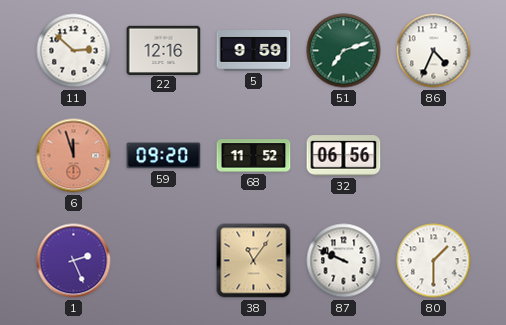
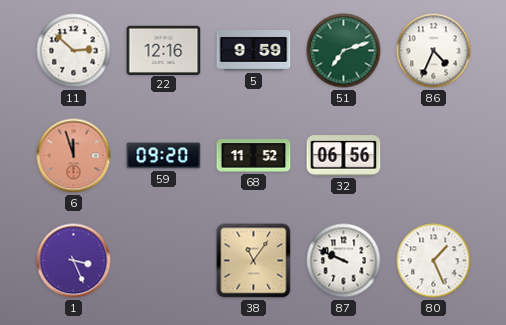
1: 2:26 -> 3:26 (74, 261)
80: 1:30 -> 1:26 (434, 261)
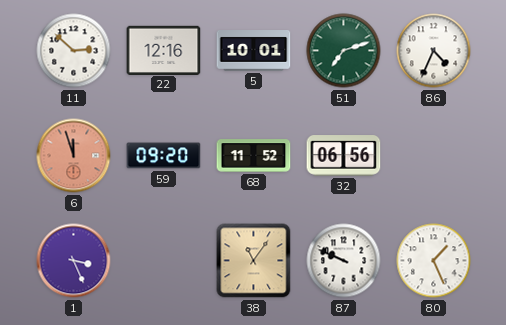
5: 9:59 -> 10:01 (254, 51)
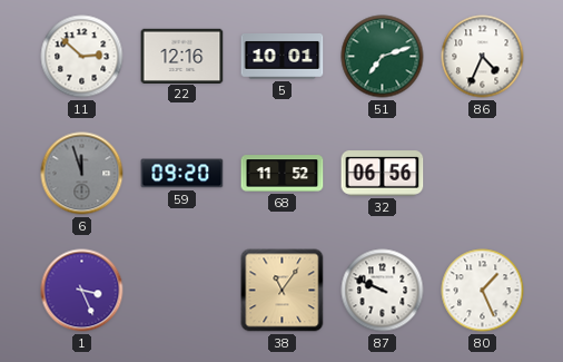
6 dial: salmon -> grey (82, 174)
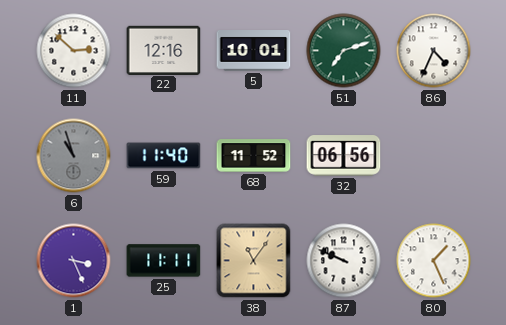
6: 11:57 -> 10:57 (74, 156)
59: 09:20 -> 11:40 (164, 156)
25: none -> 11:11 (164, 261)
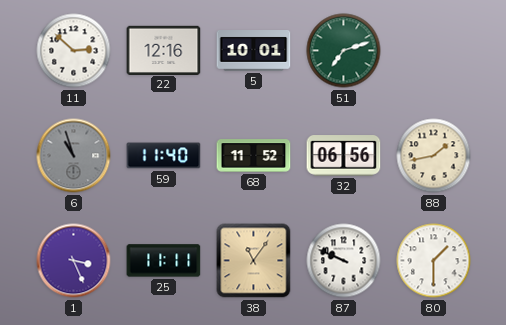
86: 4:34 -> none (434, 51)
88: none -> 1:43 (434, 156)
80: 1:26 -> 1:30 (434, 261)
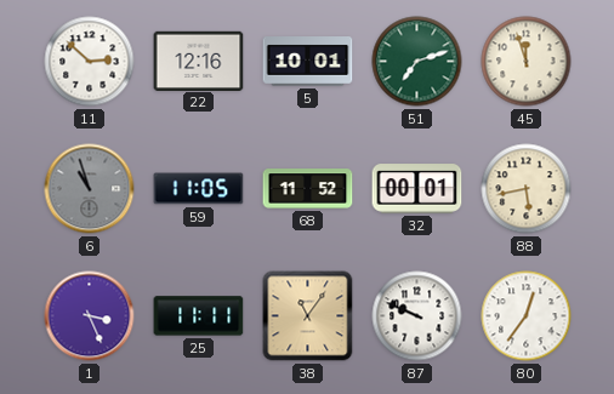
45: none -> 11:57 (527, 62)
59: 11:40 -> 11:05 (199, 189)
32: 06:56 -> 00:01 (417, 189)
88: 1:43 -> 5:43 (527, 189)
80: 1:30 -> 12:36 (527, 316)
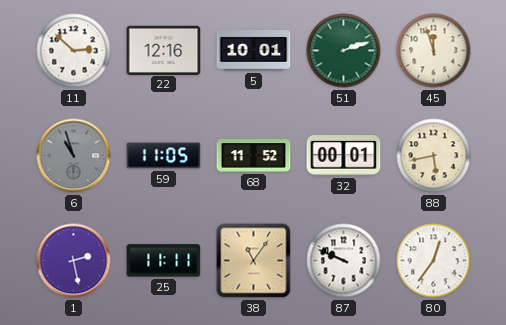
51: 7:12 -> 2:12 (344, 51)
1: 3:26 -> 2:28 (74, 261)
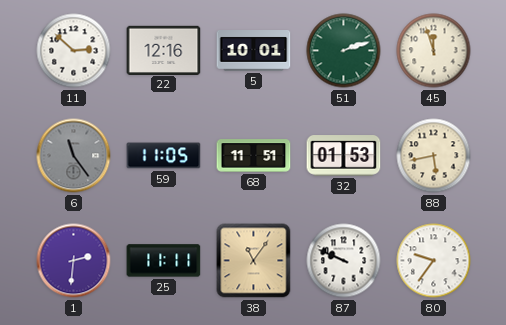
6: 10:57 -> 11:24 (74, 156)
68: 11:52 -> 11:51 (254, 156)
32: 00:01 -> 01:53 (344, 156)
1: 2:28 -> 2:31 (74, 261)
80: 12:36 -> 9:36 (434, 261)
